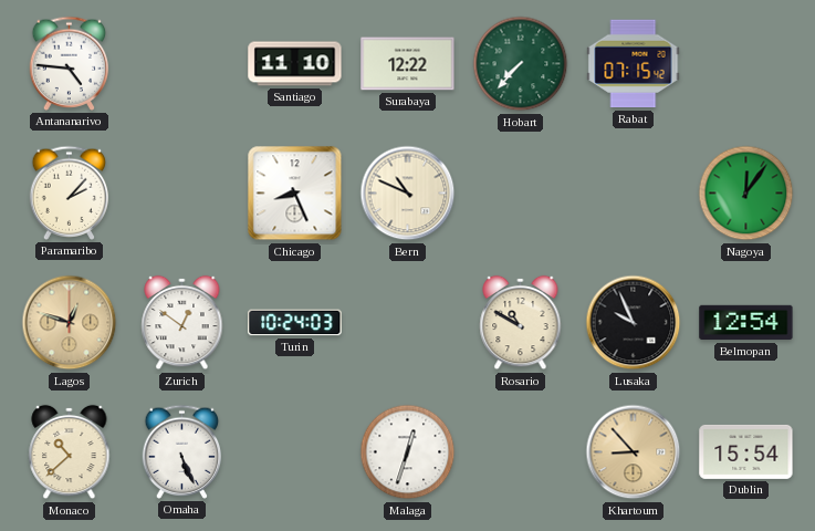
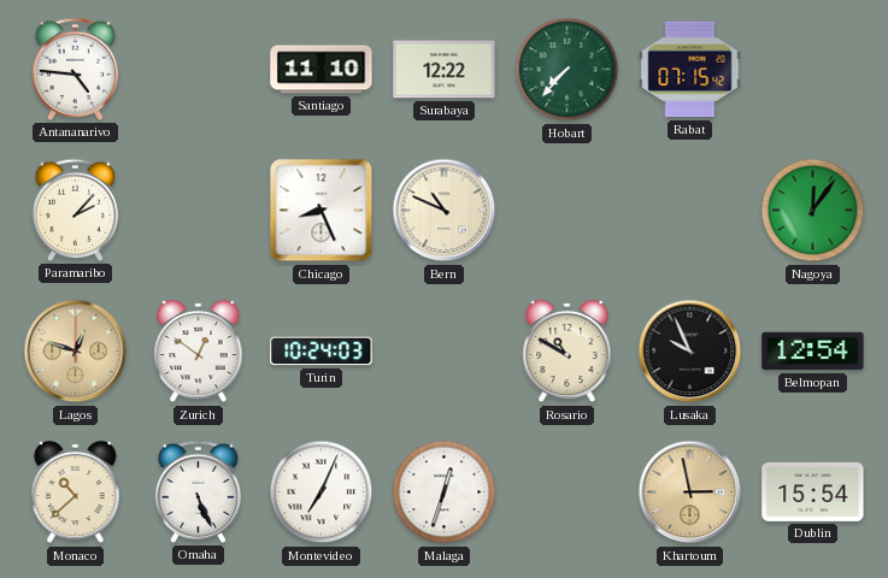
Montevideo: none -> 7:04 (322, 493)
Khartoum: 8:53 -> 2:58 (690, 493)
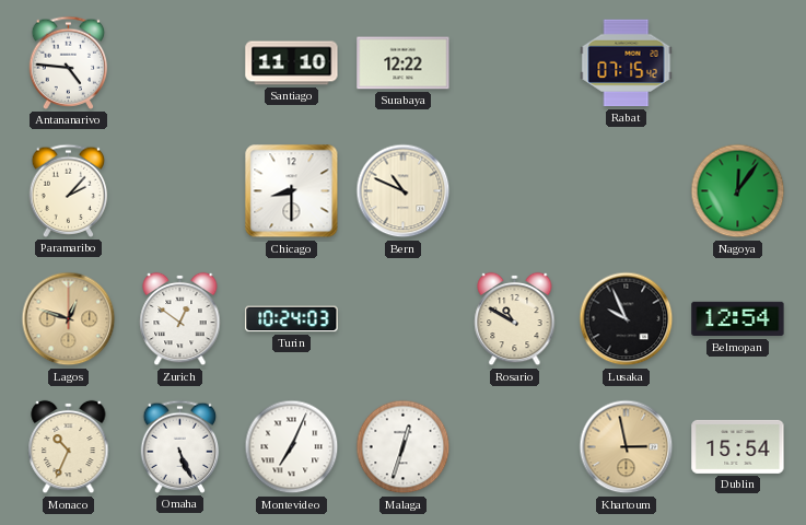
Hobart: 7:37 -> none (568, 70)
Chicago: 8:26 -> 8:30 (292, 191)
Monaco: 10:38 -> 10:34 (69, 447)
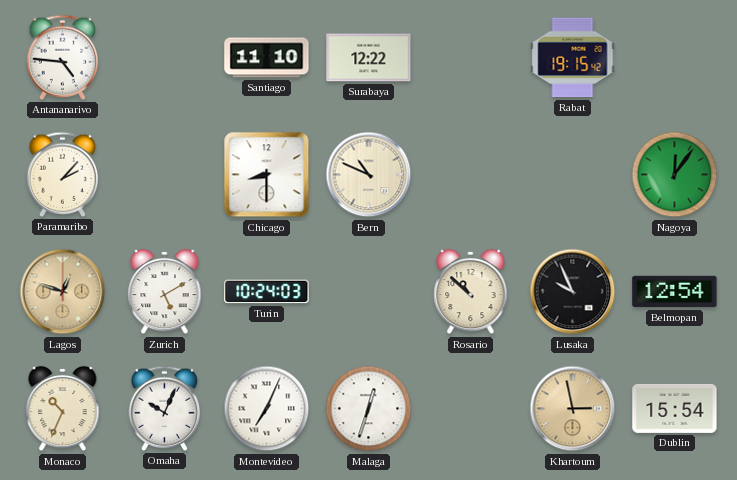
Rabat: 07:15 -> 19:15 (573, 58)
Zurich: 12:51 -> 5:10 (165, 292)
Rosario: 10:50 -> 10:52 (471, 292)
Omaha: 5:26 -> 10:04 (165, 408)
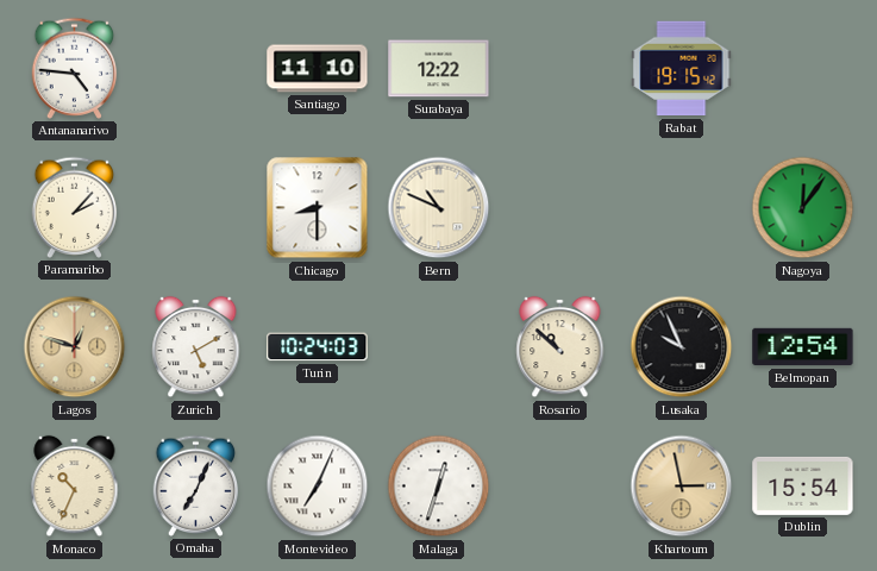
Omaha: 10:04 -> 7:04 (196, 485)
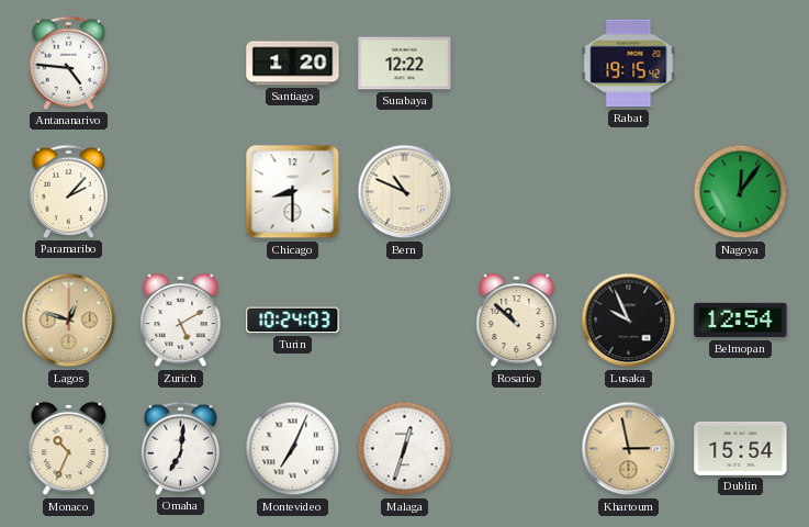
Santiago: 11:10 -> 1:20 (293, 64)
Omaha: 7:04 -> 7:01 (181, 448)
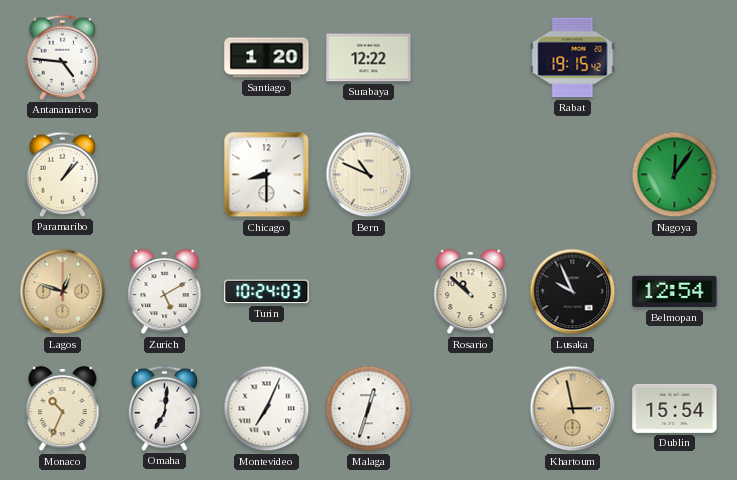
Paramaribo: 2:07 -> 1:07 (63, 174)
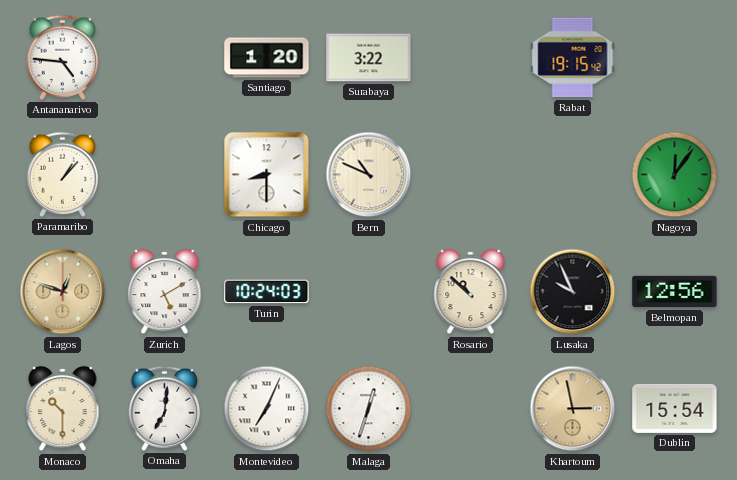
Surabaya: 12:22 -> 3:22 (369, 58)
Belmopan: 12:54 -> 12:56 (675, 292)
Monaco: 10:34 -> 10:30 (63, 409)
